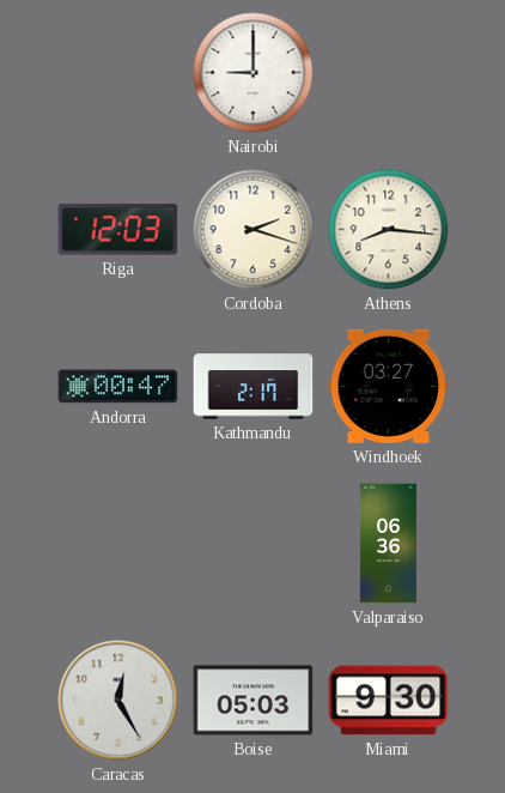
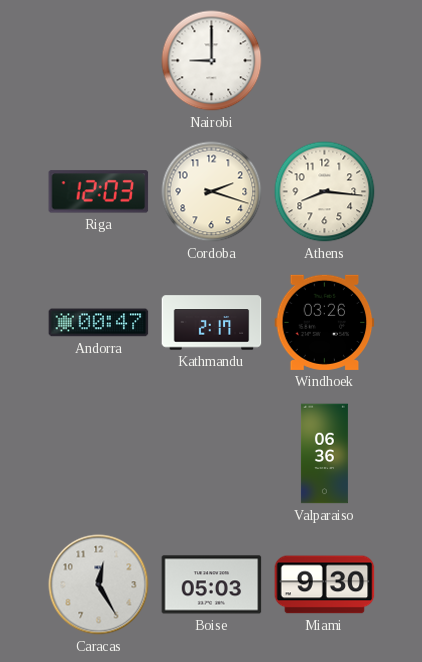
Windhoek: 03:27 -> 03:26 (325, 322)
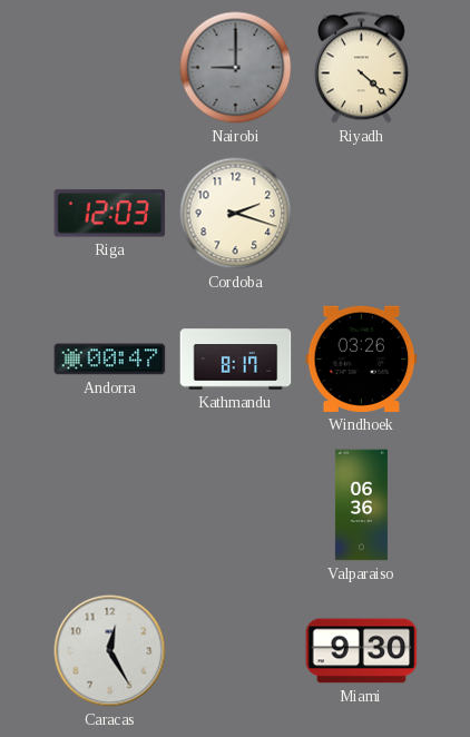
Nairobi dial: white -> grey (236, 68)
Riyadh: none -> 4:22 (361, 68)
Athens: 8:16 -> none (325, 192)
Kathmandu: 2:17 -> 8:17 (236, 360)
Boise: 05:03 -> none (212, 585)
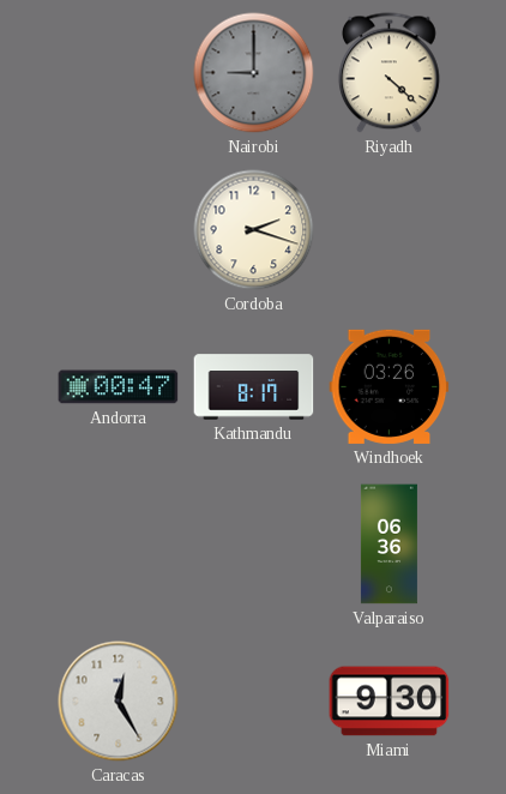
Riga: 12:03 -> none (110, 214)
